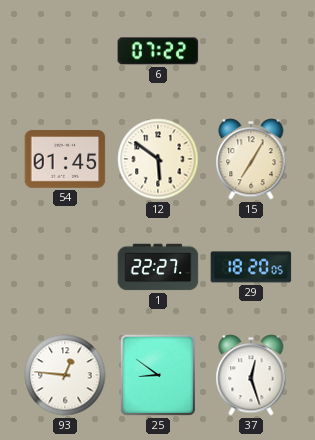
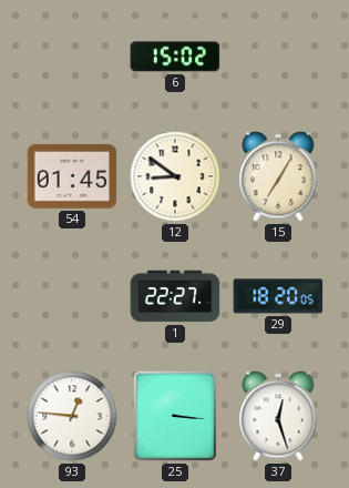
6: 07:22 -> 15:02 (175, 57)
12: 5:51 -> 8:51 (175, 176)
25: 8:51 -> 3:16 (175, 416)
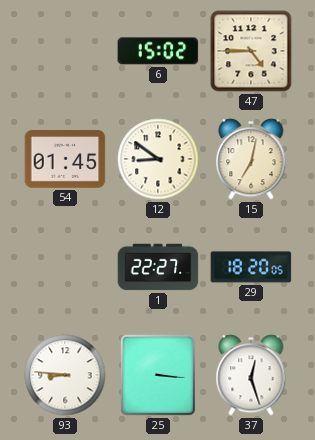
47: none -> 4:45 (251, 51)
15: 7:05 -> 7:02 (251, 159)
93: 12:46 -> 8:46 (65, 375)
